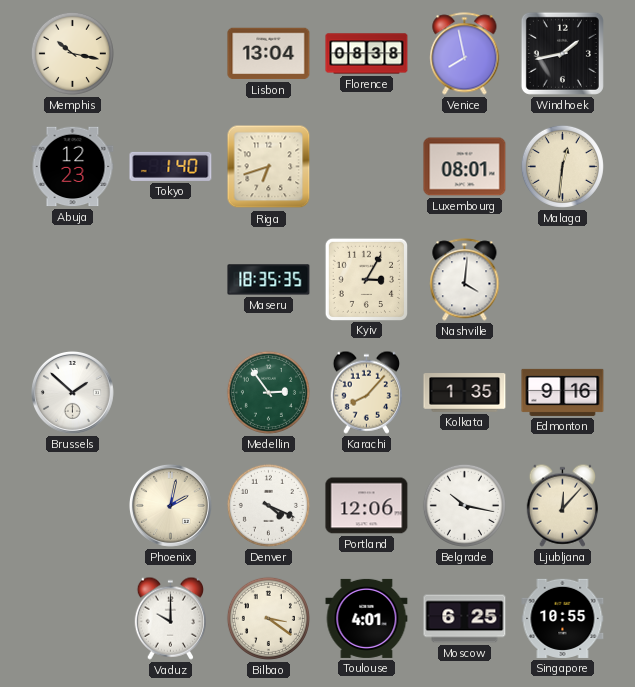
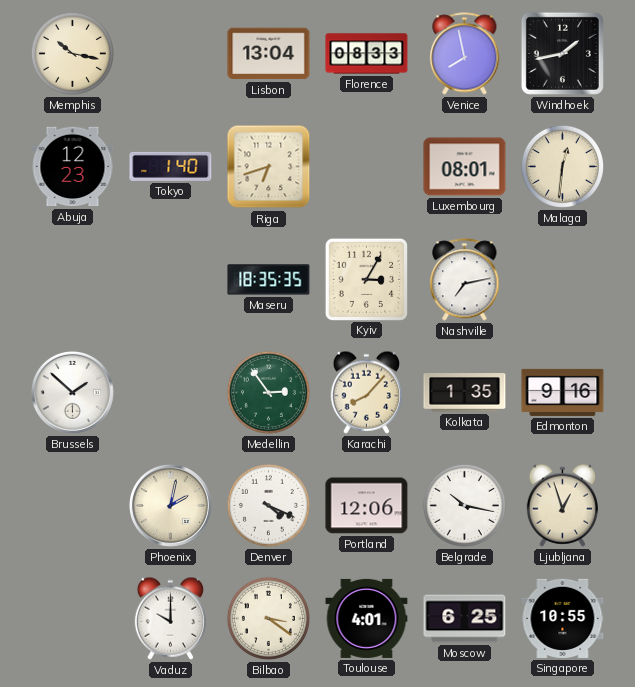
Florence: 08:38 -> 08:33 (367, 54)
Nashville: 4:01 -> 7:13 (465, 280)
Ljubljana: 12:07 -> 12:57 (562, 505)
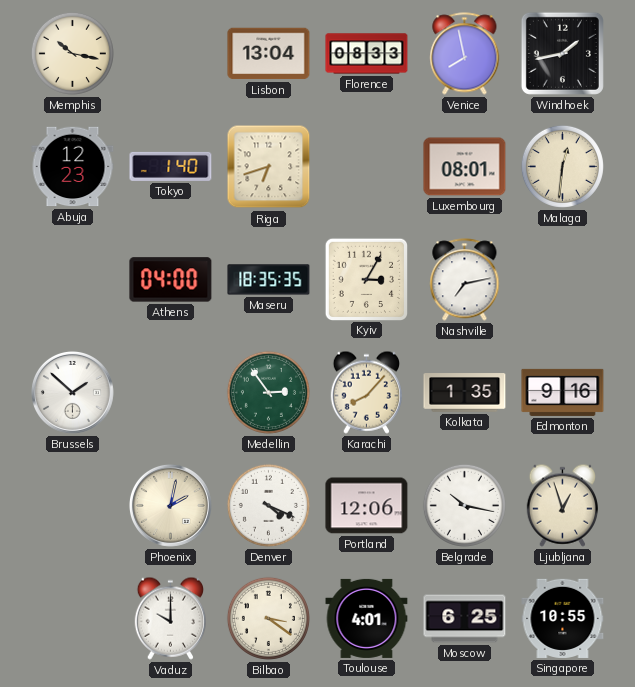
Athens: none -> 04:00 (171, 280)
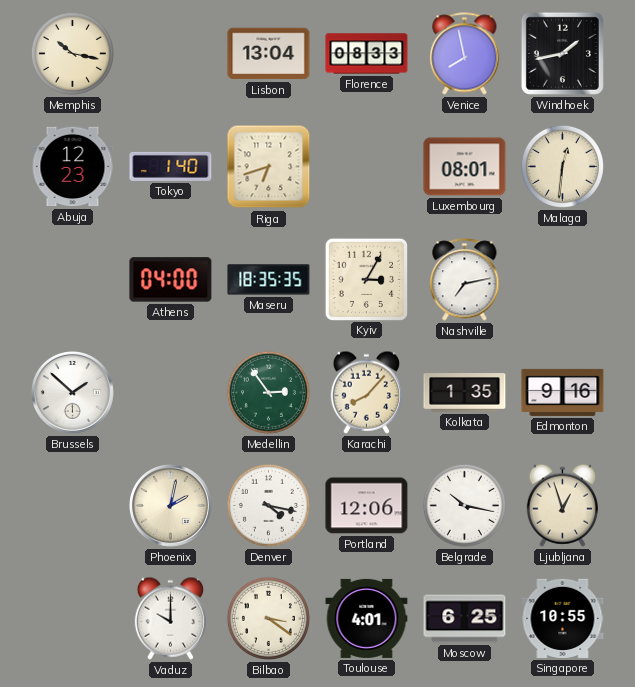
Denver: 4:19 -> 4:17 (268, 505)
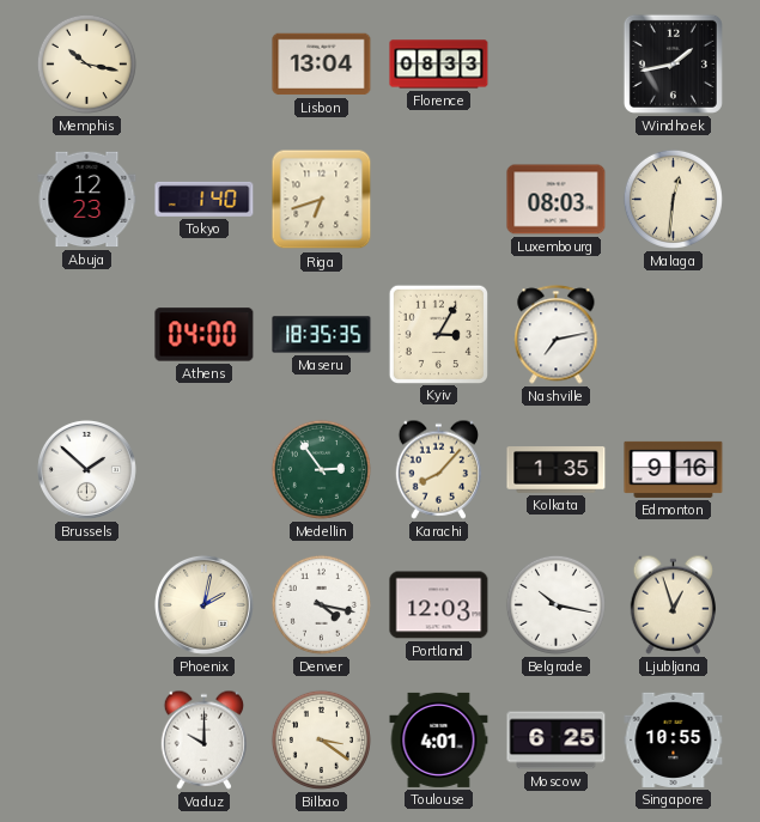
Venice: 7:58 -> none (465, 54)
Luxembourg: 08:01 -> 08:03 (557, 200)
Portland: 12:06 -> 12:03 (439, 605)
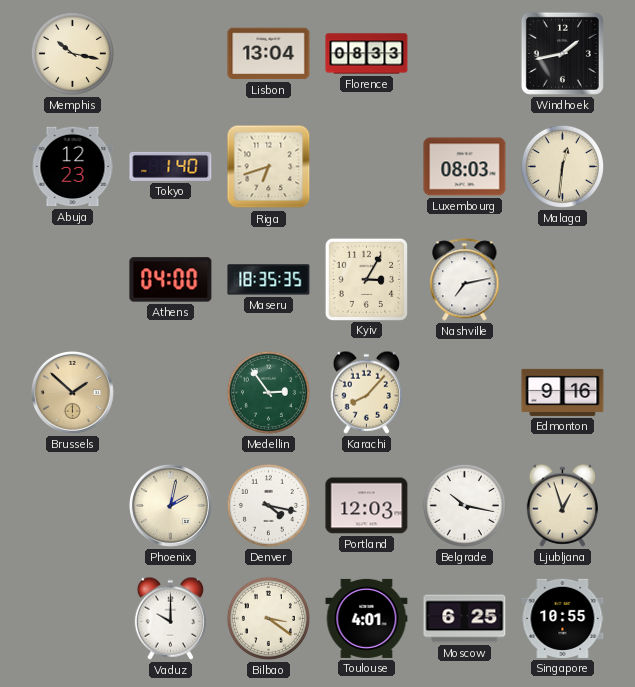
Brussels dial: white -> champagne (72, 392)
Kolkata: 1:35 -> none (557, 470)
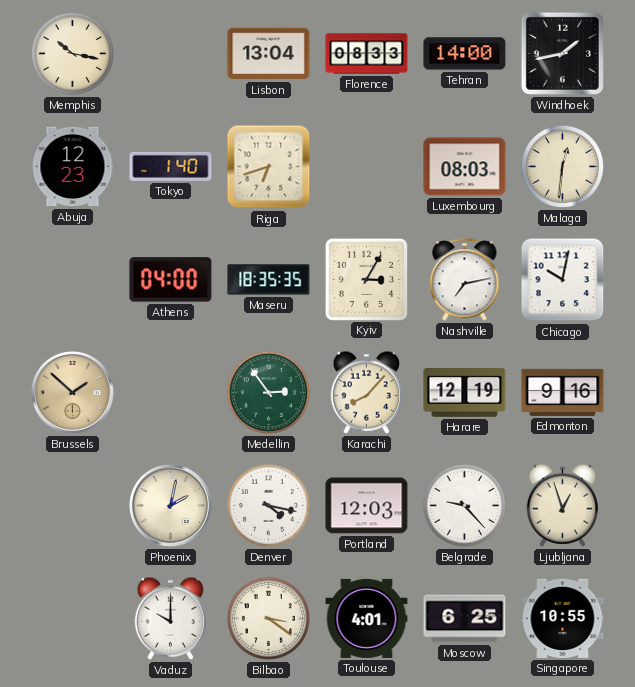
Tehran: none -> 14:00 (465, 54)
Chicago: none -> 10:02 (563, 280)
Harare: none -> 12:19 (465, 393)
Belgrade: 10:17 -> 9:23 (464, 505)
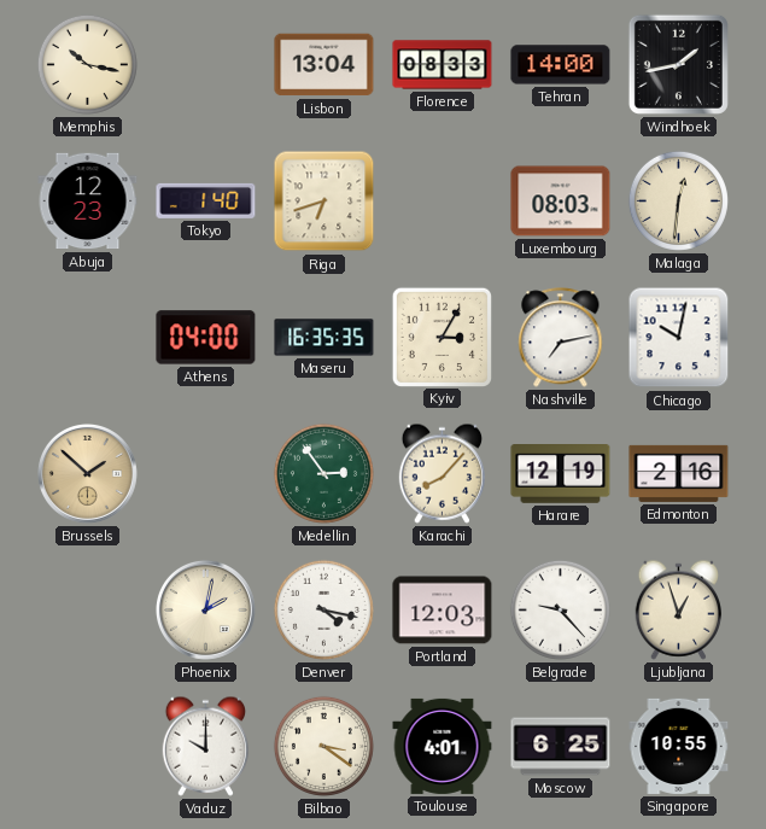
Maseru: 18:35 -> 16:35 (324, 338)
Edmonton: 9:16 -> 2:16 (679, 473)
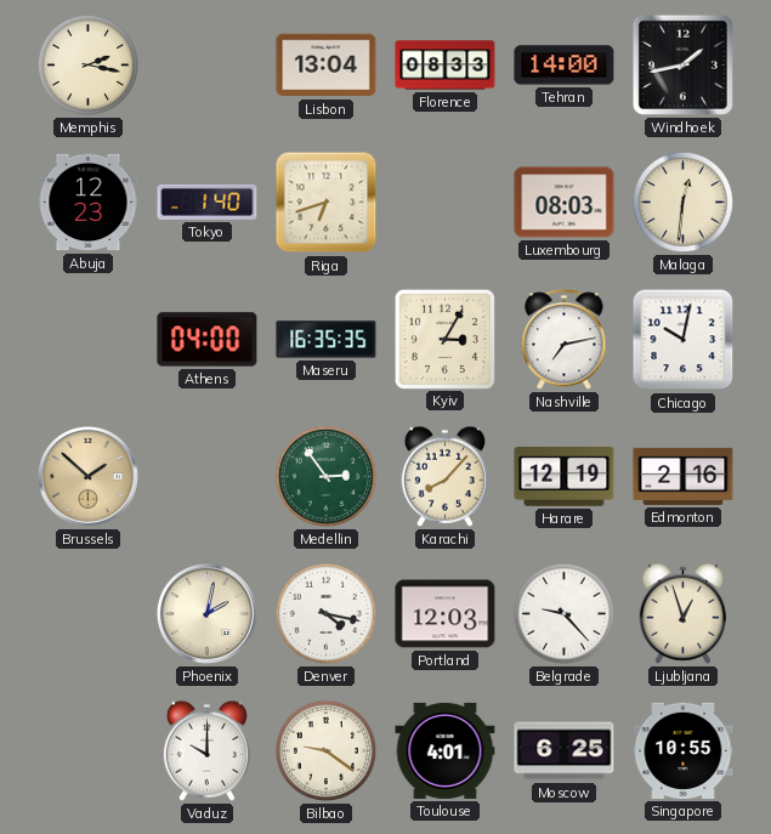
Memphis: 10:17 -> 2:17 (87, 64)
Bilbao: 3:21 -> 9:21 (325, 750)
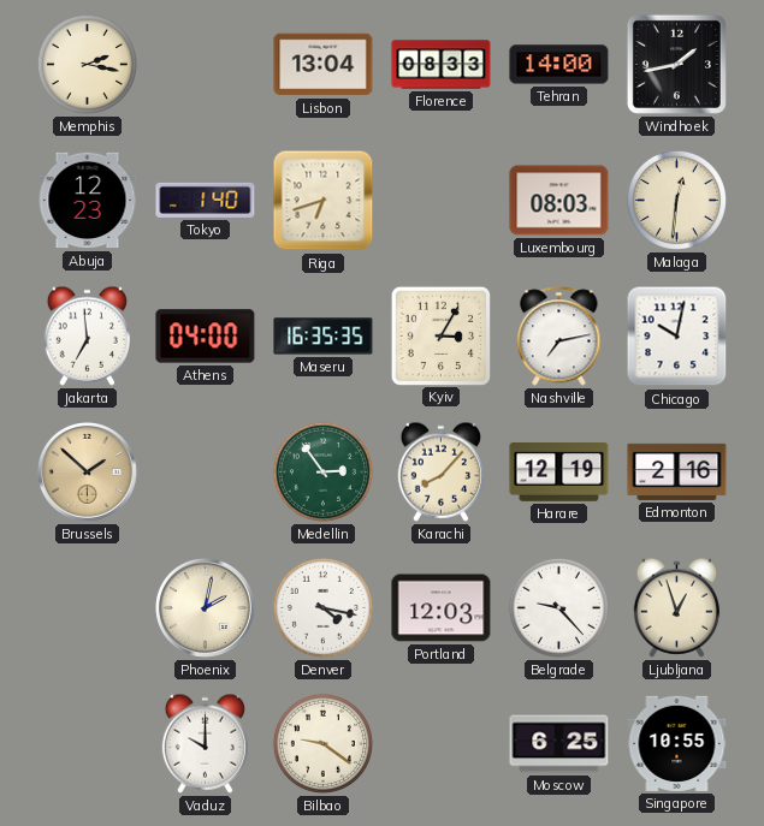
Jakarta: none -> 6:59 (87, 335)
Toulouse: 4:01 -> none (446, 750)
